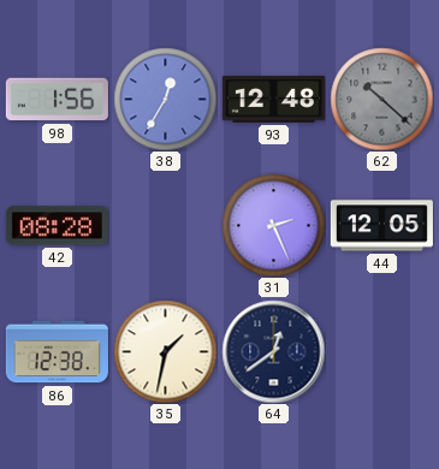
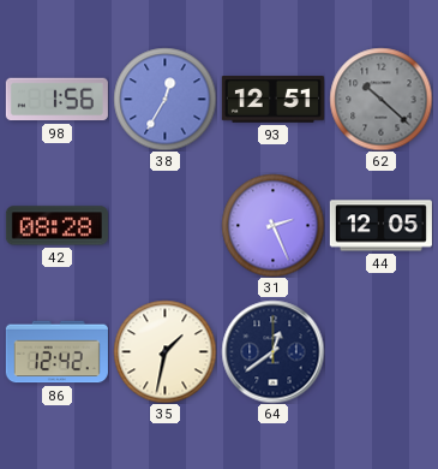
93: 12:48 -> 12:51 (272, 100)
86: 12:38 -> 12:42 (56, 352)
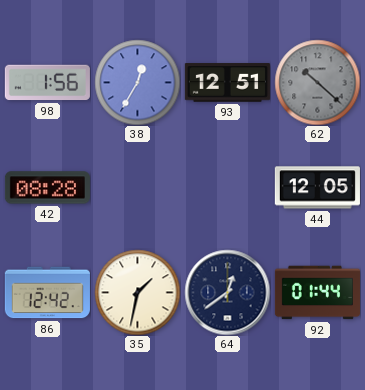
31: 2:26 -> none (272, 225)
92: none -> 01:44 (317, 293)
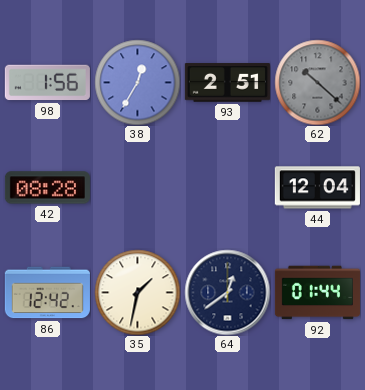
93: 12:51 -> 2:51 (227, 83)
44: 12:05 -> 12:04 (317, 188)
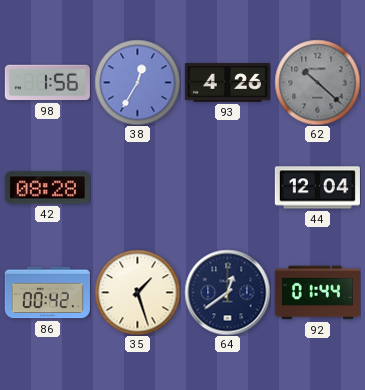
93: 2:51 -> 4:26 (227, 83)
86: 12:42 -> 00:42 (47, 293)
35: 1:32 -> 1:27 (137, 292)
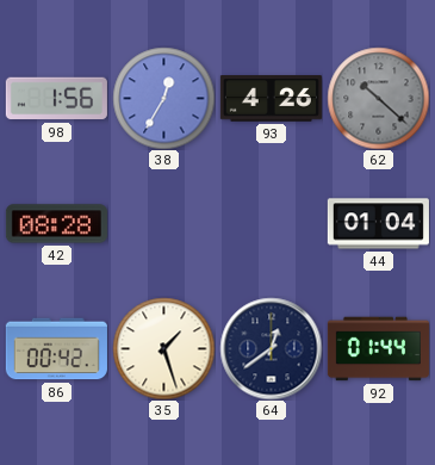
44: 12:04 -> 01:04 (378, 224)
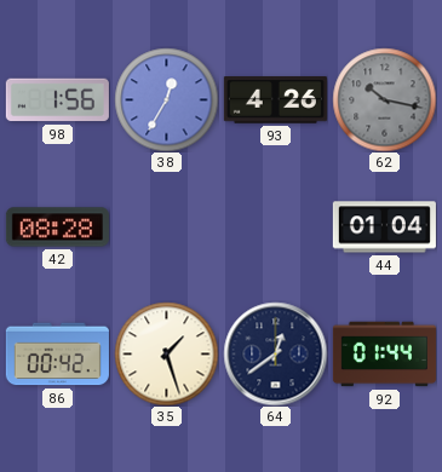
62: 10:22 -> 10:17 (384, 99)
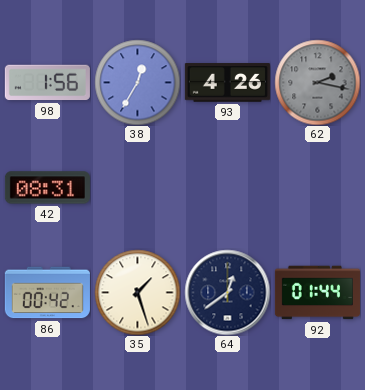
62: 10:17 -> 2:17 (317, 82)
42: 08:28 -> 08:31 (47, 188)
44: 01:04 -> none (384, 228)
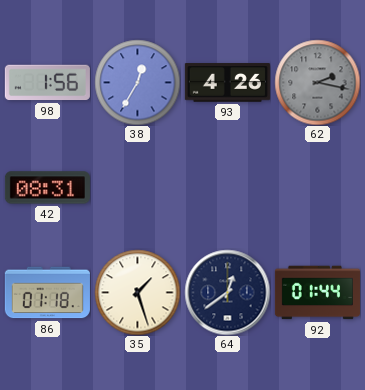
86: 00:42 -> 01:18 (47, 293)
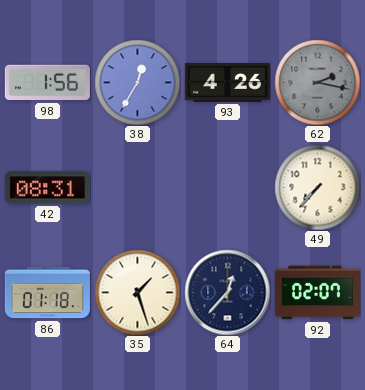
49: none -> 7:37 (317, 187)
64: 12:39 -> 12:37 (227, 292)
92: 01:44 -> 02:07 (317, 293)
